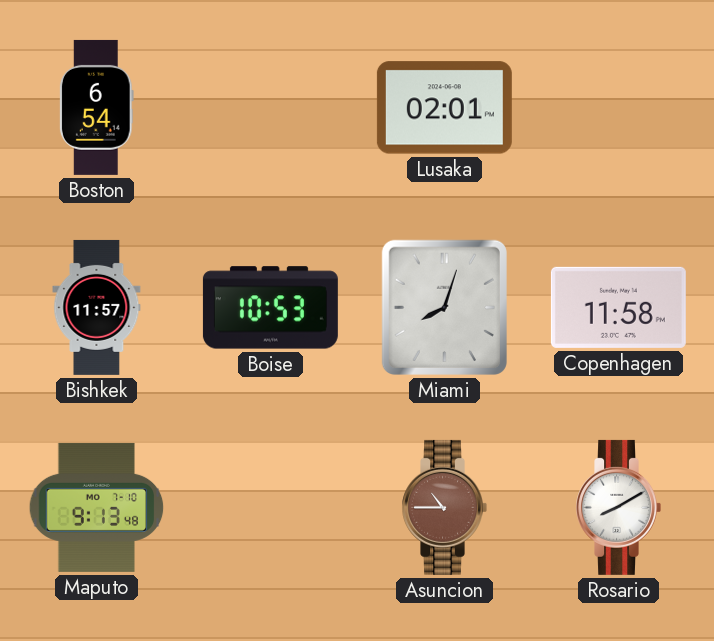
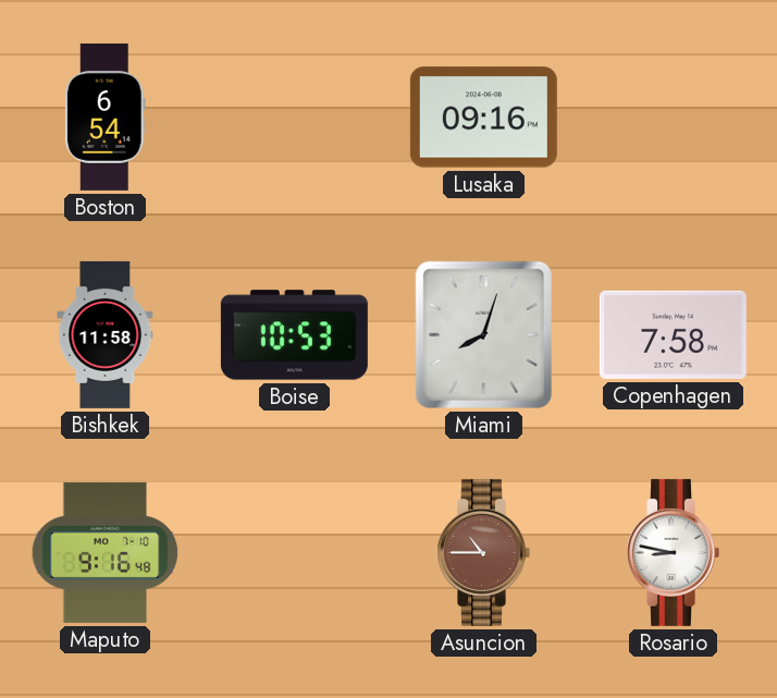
Lusaka: 02:01 -> 09:16 (483, 118)
Bishkek: 11:57 -> 11:58 (106, 334)
Copenhagen: 11:58 -> 7:58 (673, 334)
Maputo: 9:13 -> 9:16 (106, 552)
Rosario: 8:10 -> 8:47 (673, 552)
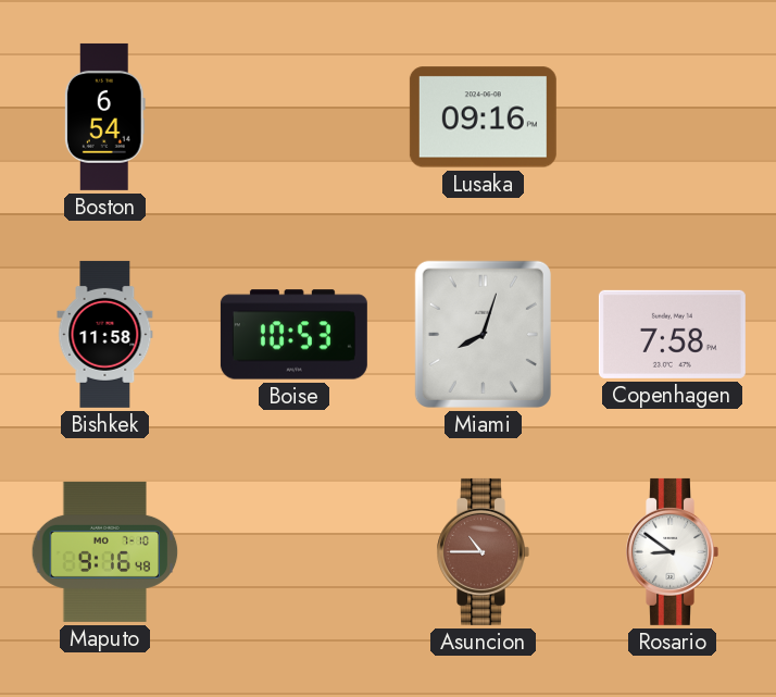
Rosario: 8:47 -> 8:51 (672, 551)
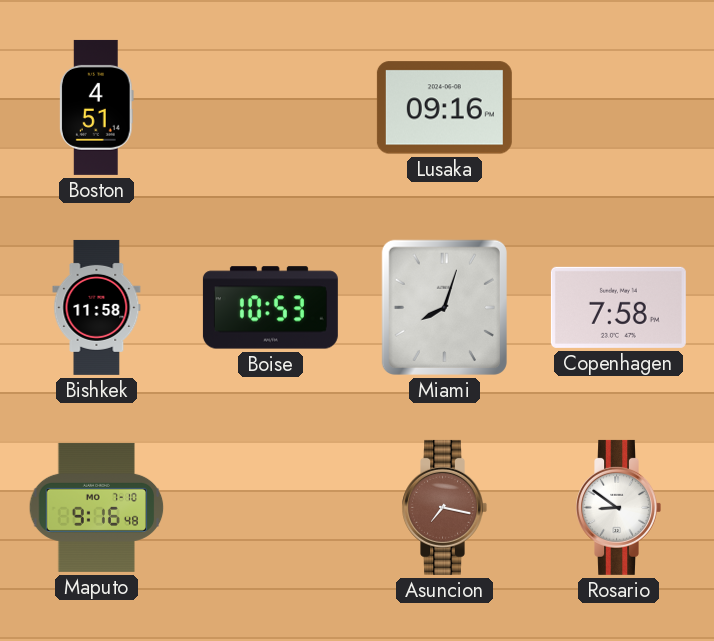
Boston: 6:54 -> 4:51 (96, 107)
Asuncion: 10:45 -> 7:17 (444, 507)
